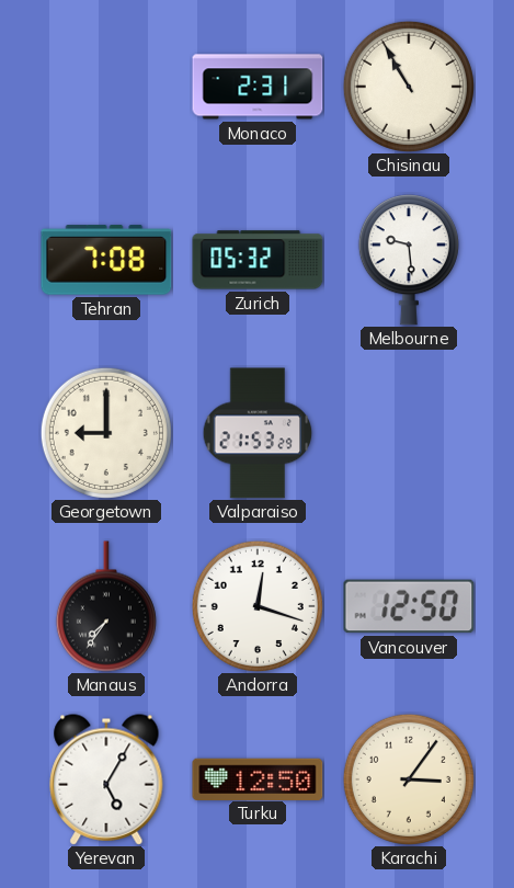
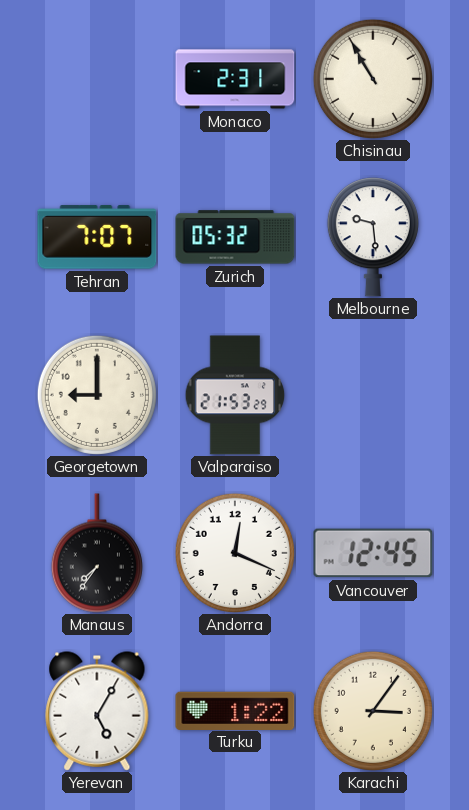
Tehran: 7:08 -> 7:07 (97, 237)
Andorra: 12:18 -> 12:19 (235, 553)
Vancouver: 12:50 -> 12:45 (373, 553)
Turku: 12:50 -> 1:22 (235, 710)
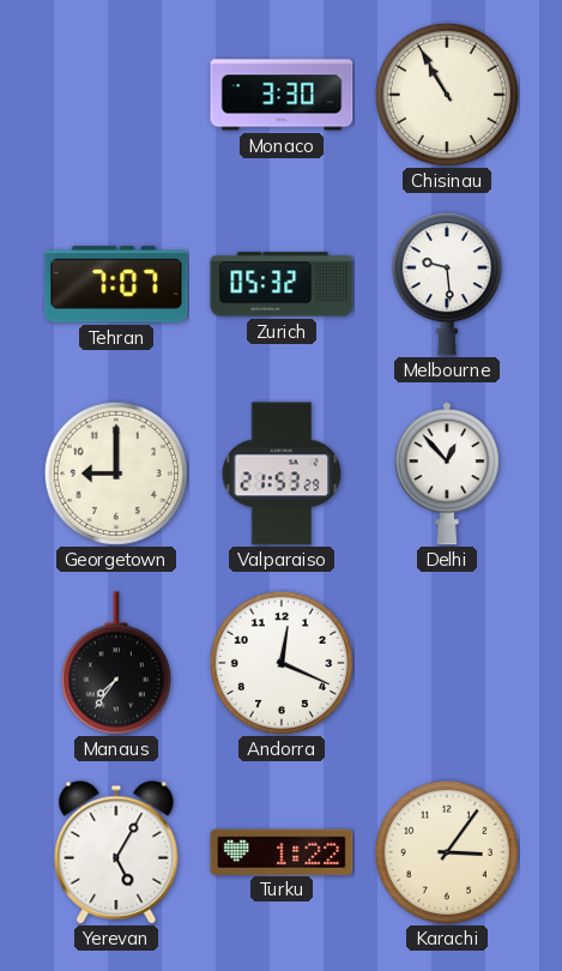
Monaco: 2:31 -> 3:30 (282, 95)
Delhi: none -> 12:53 (447, 474)
Vancouver: 12:45 -> none (373, 553)
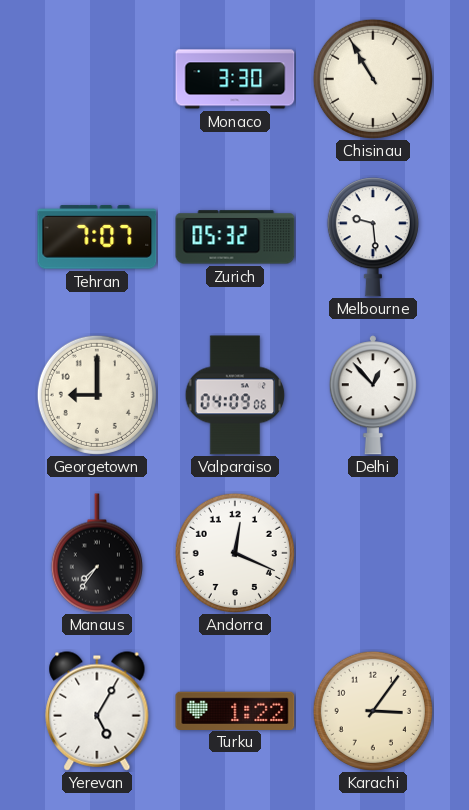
Valparaiso: 21:53 -> 04:09 (235, 395)
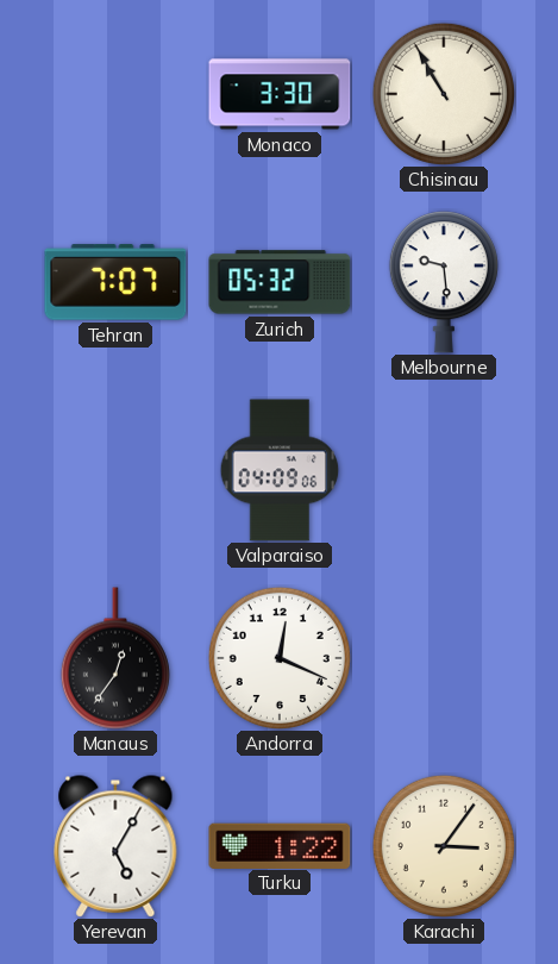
Georgetown: 9:00 -> none (97, 395)
Delhi: 12:53 -> none (373, 395)
Manaus: 7:36 -> 12:36 (115, 658)
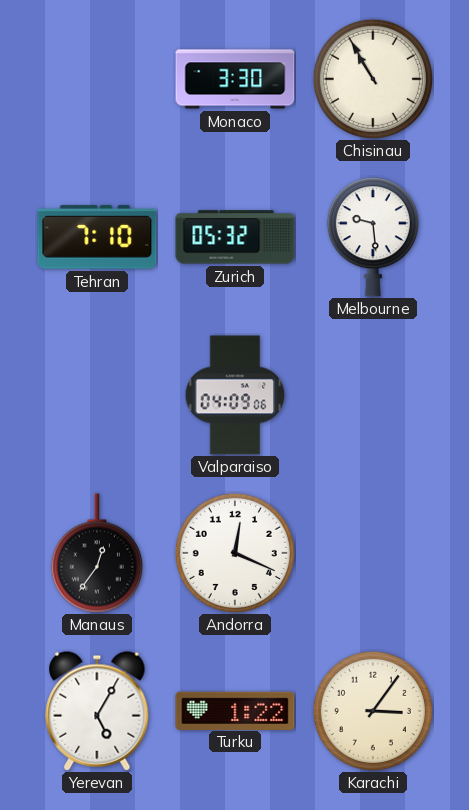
Tehran: 7:07 -> 7:10 (97, 237)
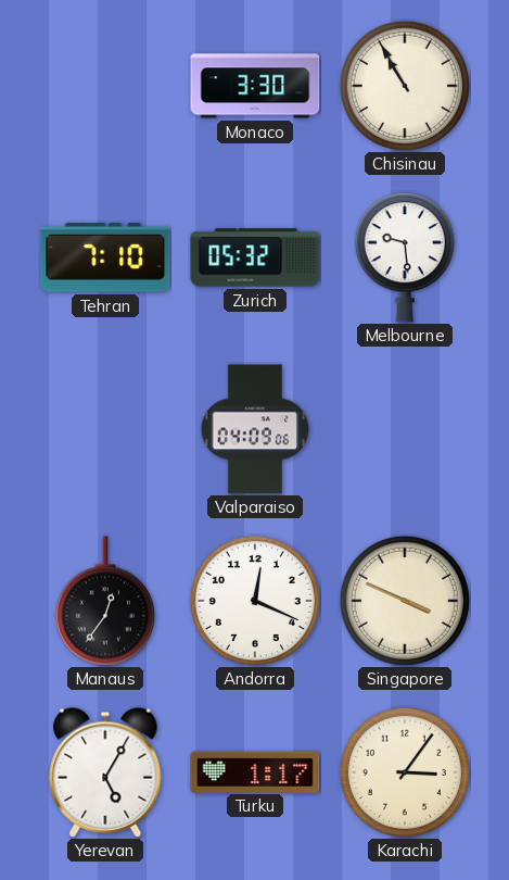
Singapore: none -> 3:49 (405, 601)
Turku: 1:22 -> 1:17 (255, 771)
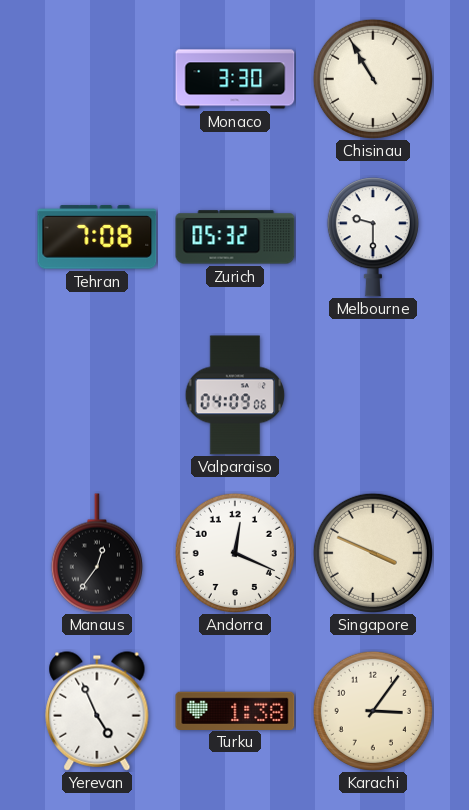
Tehran: 7:10 -> 7:08 (97, 237)
Melbourne: 9:29 -> 9:30 (373, 237)
Yerevan: 5:05 -> 4:56 (97, 711)
Turku: 1:17 -> 1:38 (235, 710)
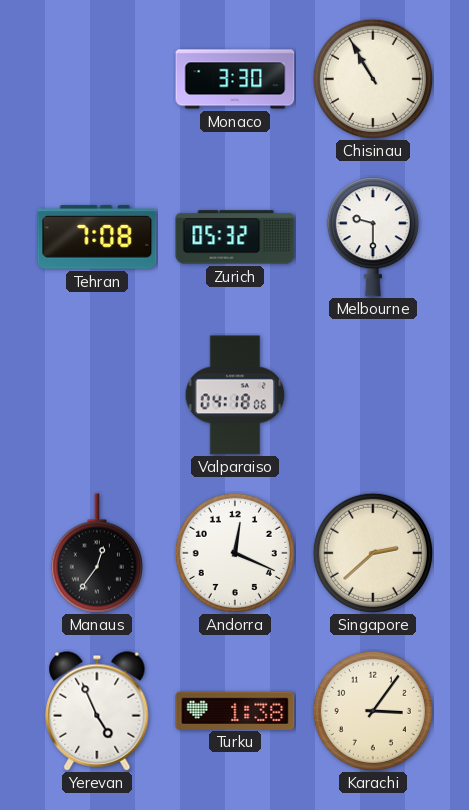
Valparaiso: 04:09 -> 04:18 (235, 395)
Singapore: 3:49 -> 2:38 (373, 553)
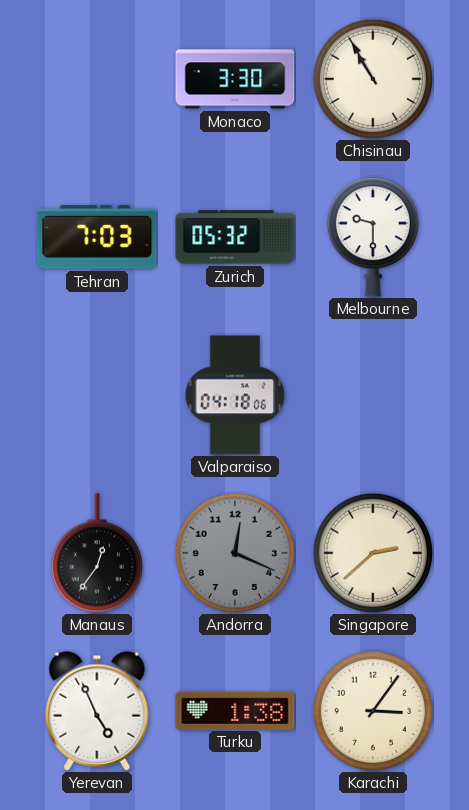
Tehran: 7:08 -> 7:03 (97, 237)
Andorra dial: white -> grey (235, 553)
